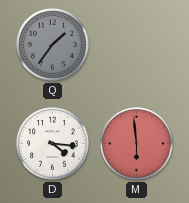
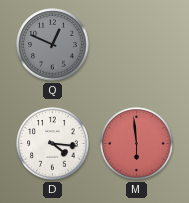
Q: 1:36 -> 12:49 (53, 45)
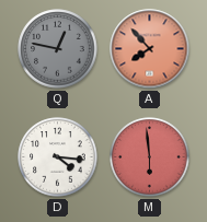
Q: 12:49 -> 12:47 (58, 49)
A: none -> 7:53 (150, 49)
